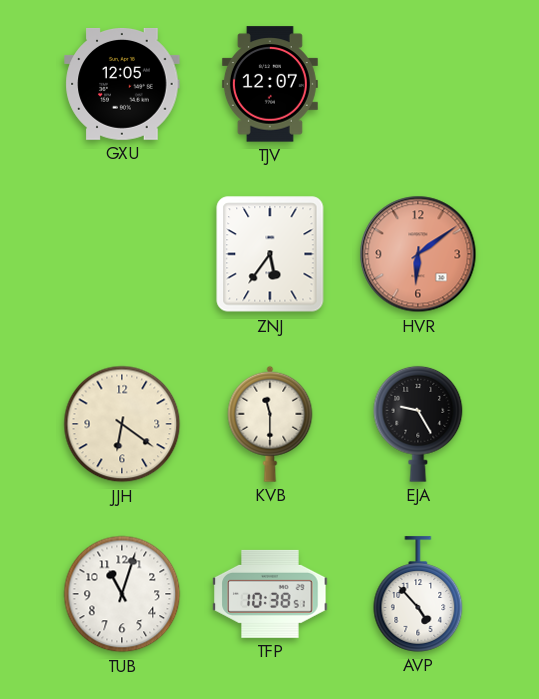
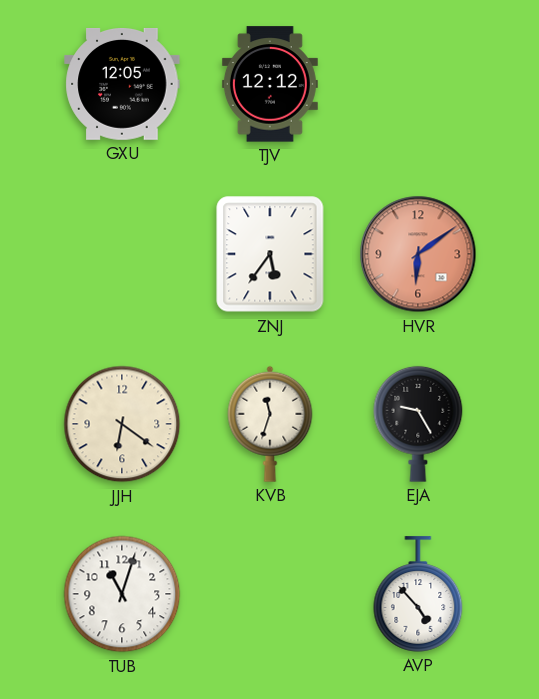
TJV: 12:07 -> 12:12 (270, 84)
KVB: 11:30 -> 11:33 (270, 424)
TFP: 10:38 -> none (270, 594)
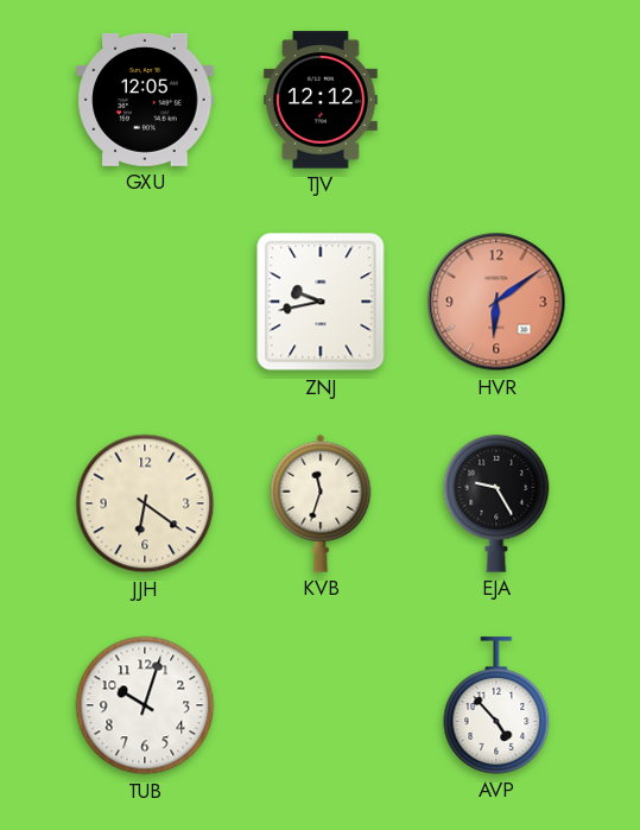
ZNJ: 5:36 -> 9:43 (321, 302)
TUB: 11:03 -> 10:03 (145, 705)
